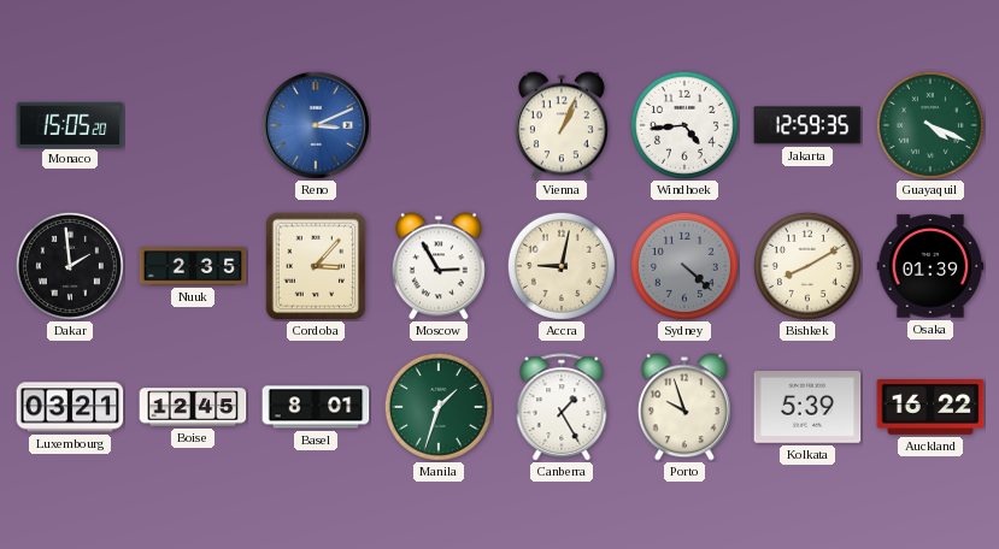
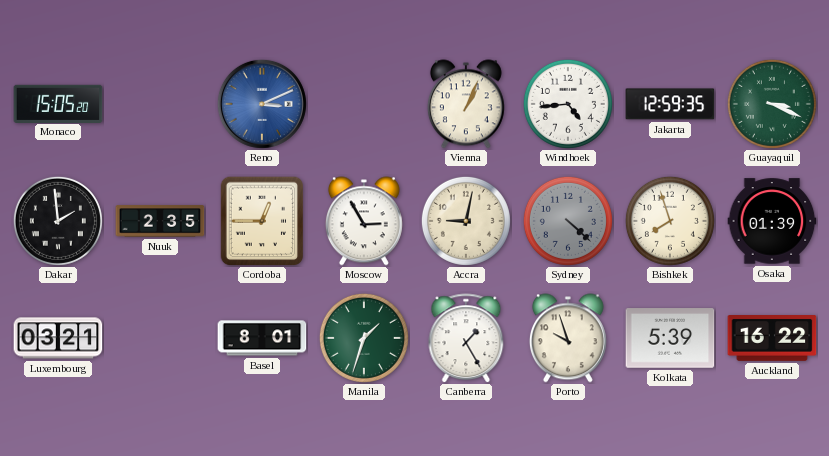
Guayaquil: 4:19 -> 3:19 (772, 104)
Cordoba: 3:07 -> 12:45 (262, 221)
Bishkek: 8:10 -> 7:57 (670, 221)
Boise: 12:45 -> none (193, 407)
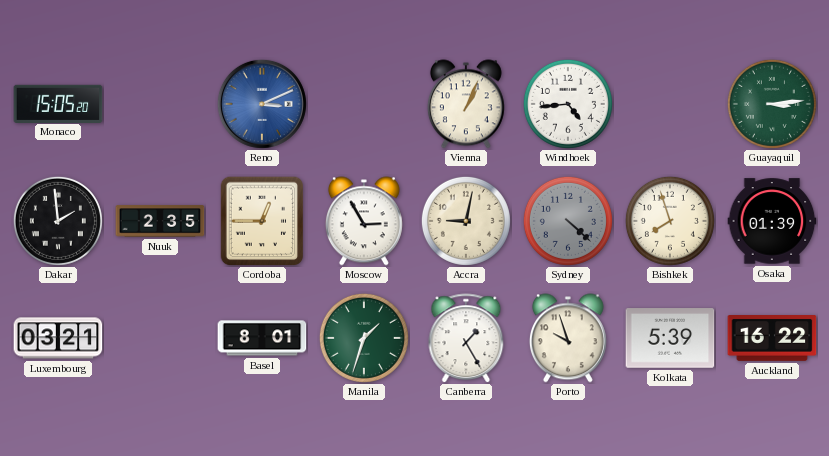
Jakarta: 12:59 -> none (670, 104)
Guayaquil: 3:19 -> 3:14 (772, 104)
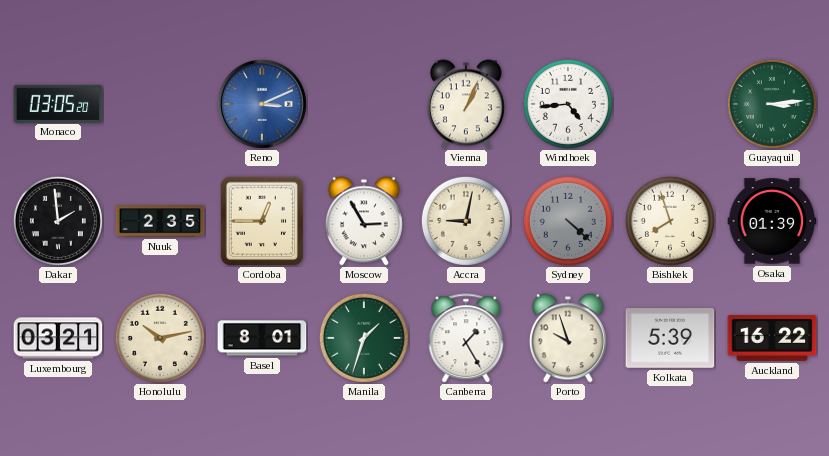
Monaco: 15:05 -> 03:05 (58, 103)
Honolulu: none -> 10:13 (160, 338)
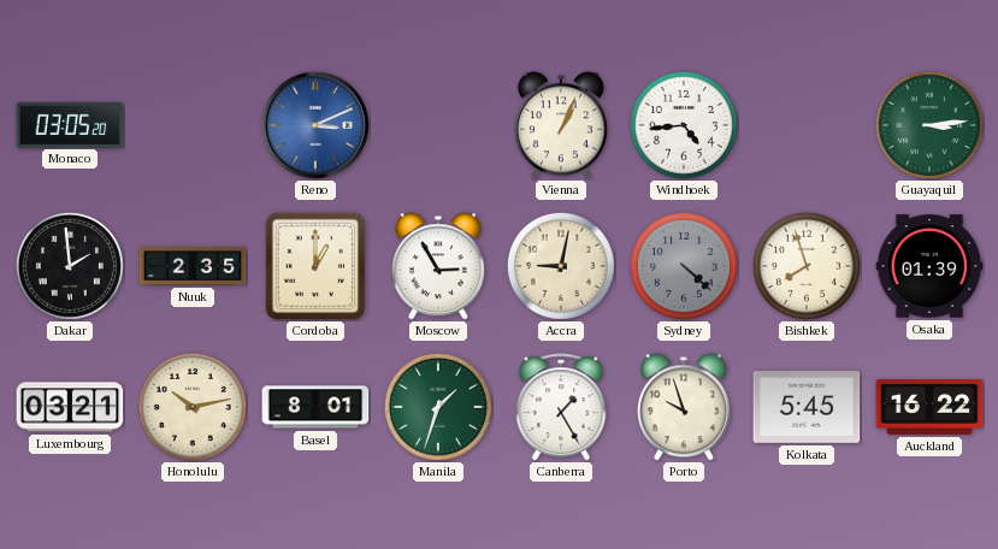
Cordoba: 12:45 -> 1:00 (315, 266)
Kolkata: 5:39 -> 5:45 (807, 407)
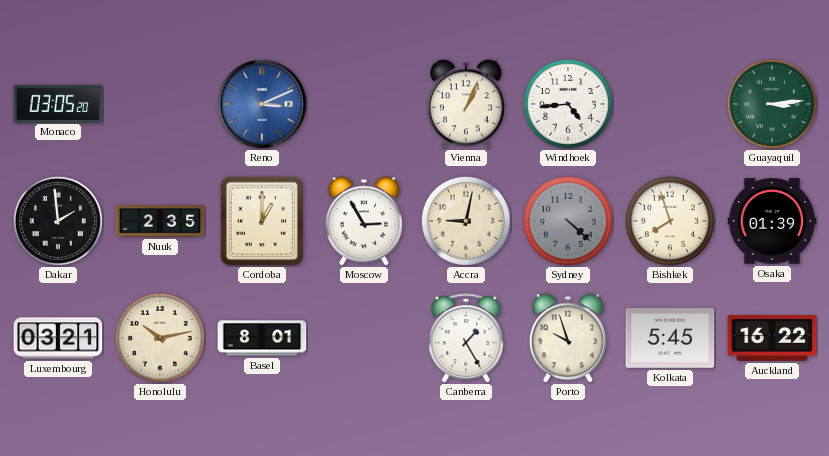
Manila: 1:33 -> none (438, 407)
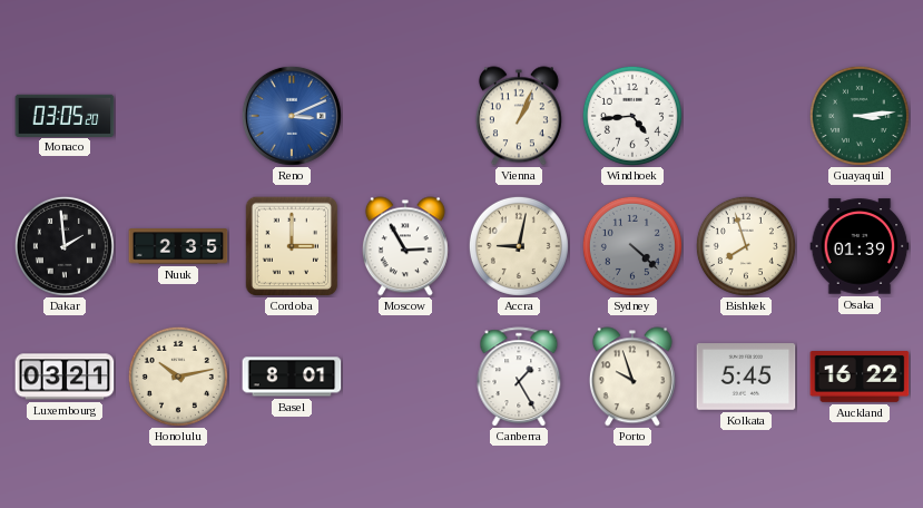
Cordoba: 1:00 -> 3:00 (292, 246)
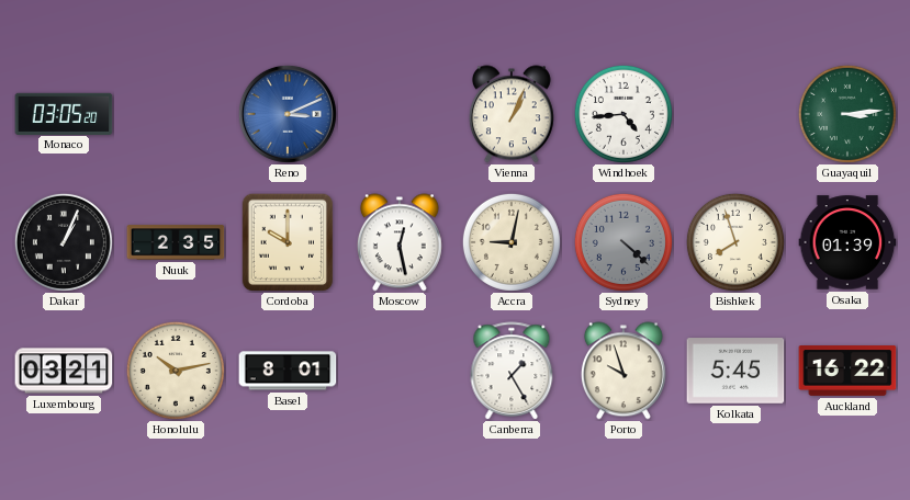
Dakar: 1:59 -> 1:04 (64, 242)
Cordoba: 3:00 -> 10:00 (288, 242)
Moscow: 2:55 -> 12:28 (400, 242)
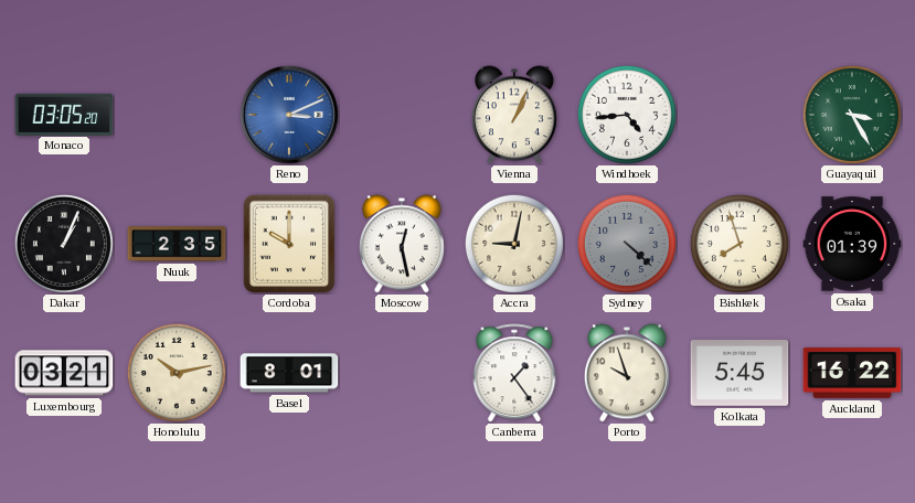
Guayaquil: 3:14 -> 3:25 (852, 115)
Canberra: 1:25 -> 1:24 (514, 373)
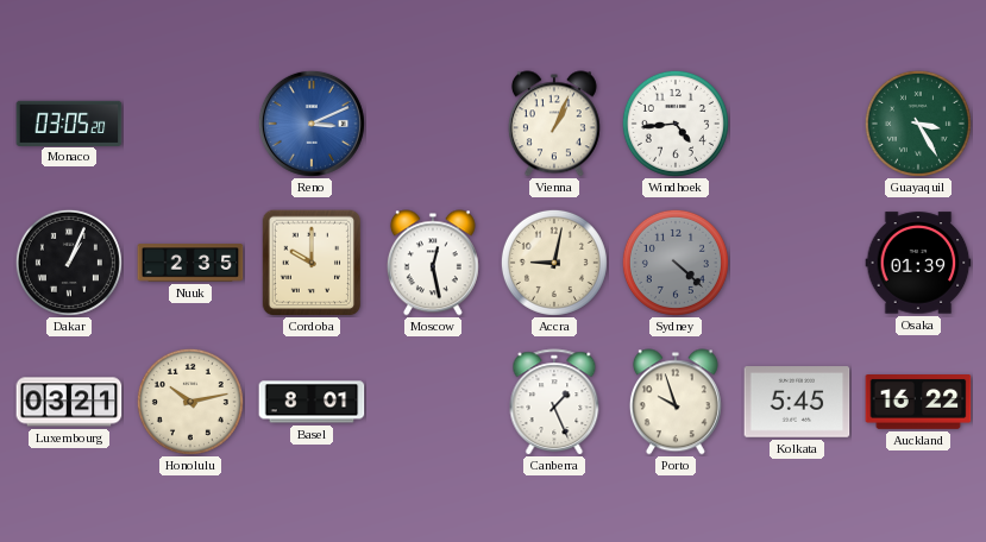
Bishkek: 7:57 -> none (740, 244)
Canberra: 1:24 -> 1:26 (554, 402)
